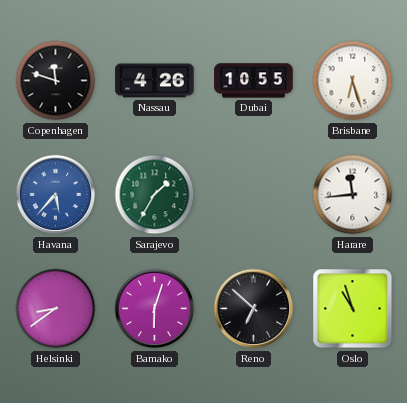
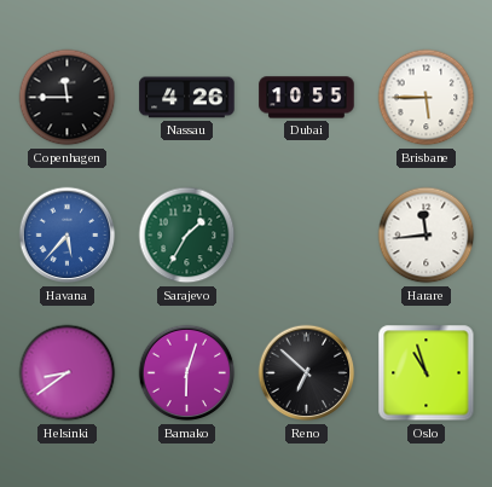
Copenhagen: 11:48 -> 11:45 (68, 98)
Brisbane: 6:27 -> 5:45 (427, 98)
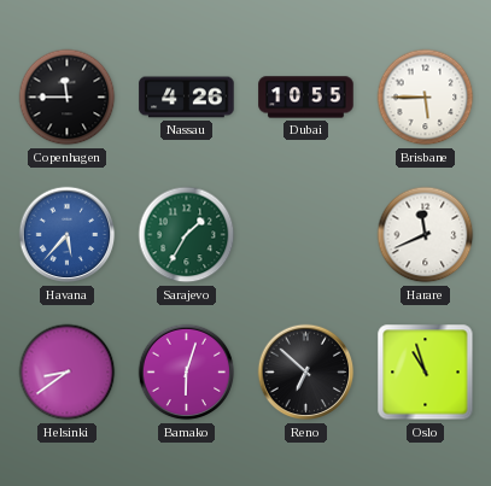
Harare: 11:44 -> 11:41 (426, 235)
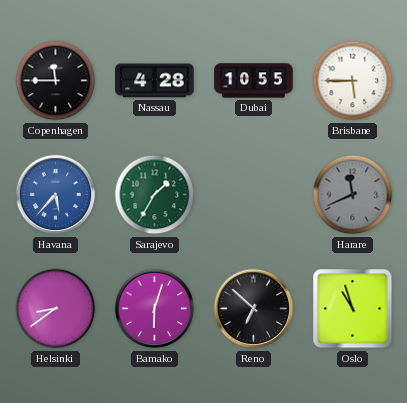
Nassau: 4:26 -> 4:28 (155, 81)
Harare dial: white -> grey (353, 195)
